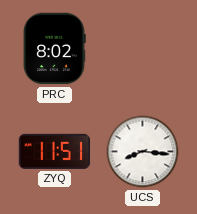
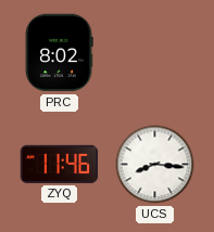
ZYQ: 11:51 -> 11:46 (60, 164)
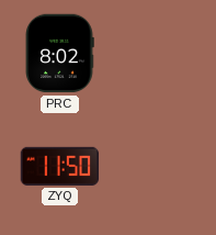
ZYQ: 11:46 -> 11:50 (60, 166)
UCS: 8:16 -> none (155, 165)
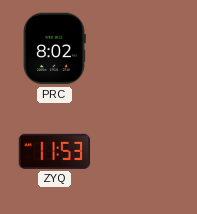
ZYQ: 11:50 -> 11:53 (55, 151)
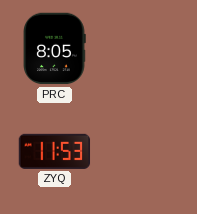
PRC: 8:02 -> 8:05 (54, 49)
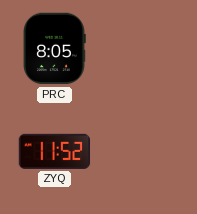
ZYQ: 11:53 -> 11:52 (55, 151)
